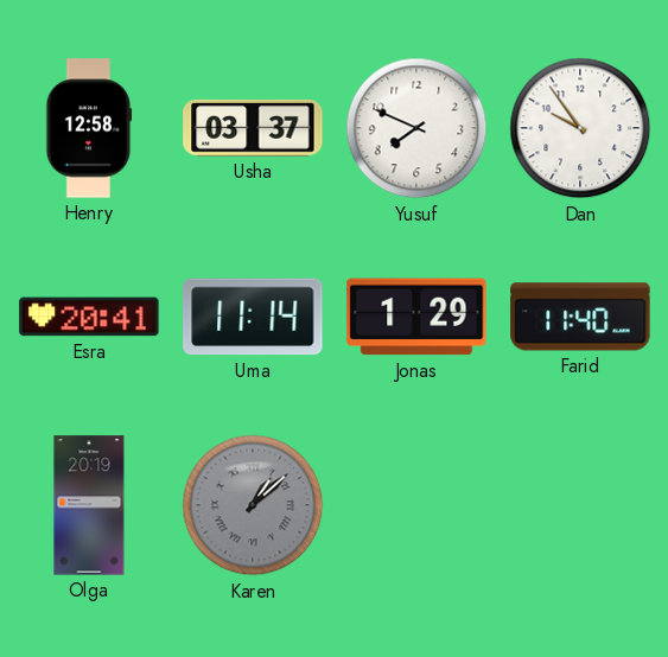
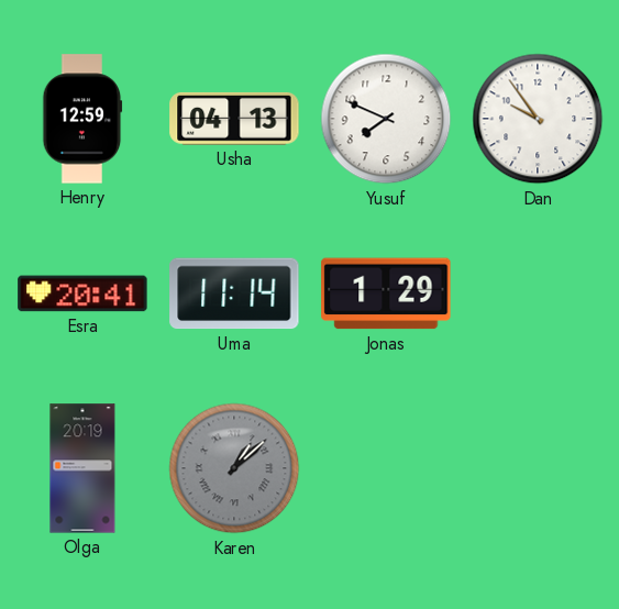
Henry: 12:58 -> 12:59 (82, 119)
Usha: 03:37 -> 04:13 (234, 119)
Farid: 11:40 -> none (580, 317)
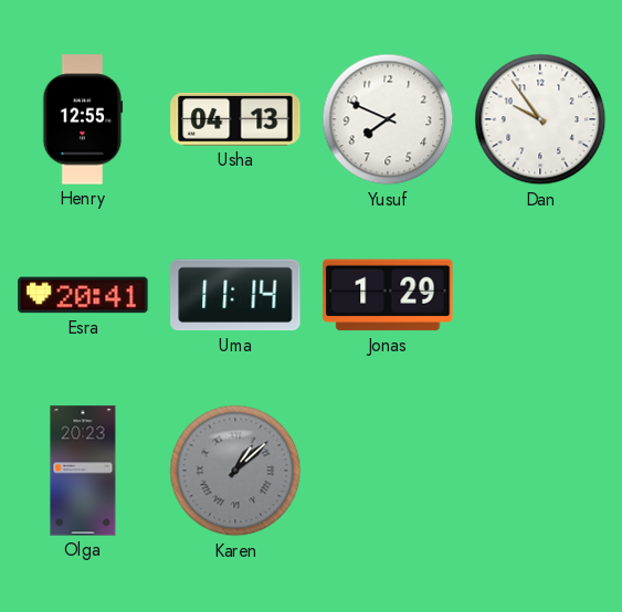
Henry: 12:59 -> 12:55 (83, 119)
Olga: 20:19 -> 20:23 (83, 471)
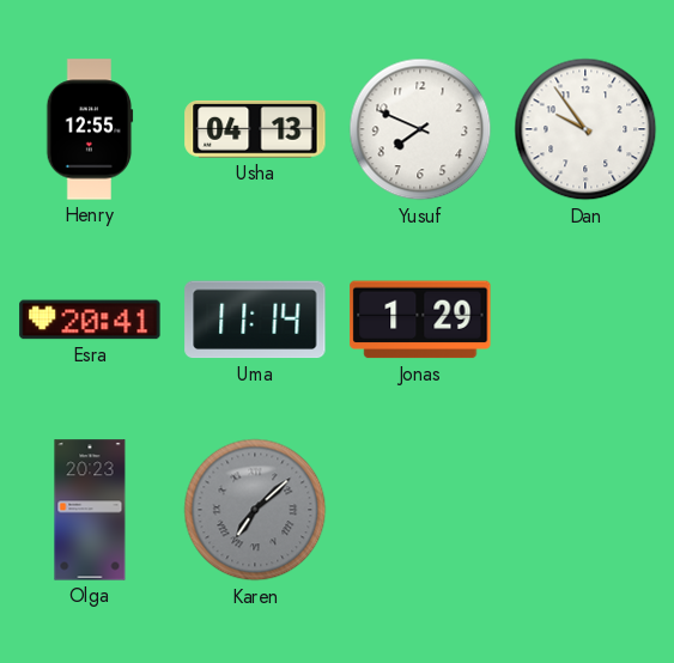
Karen: 1:08 -> 7:08 (255, 510)
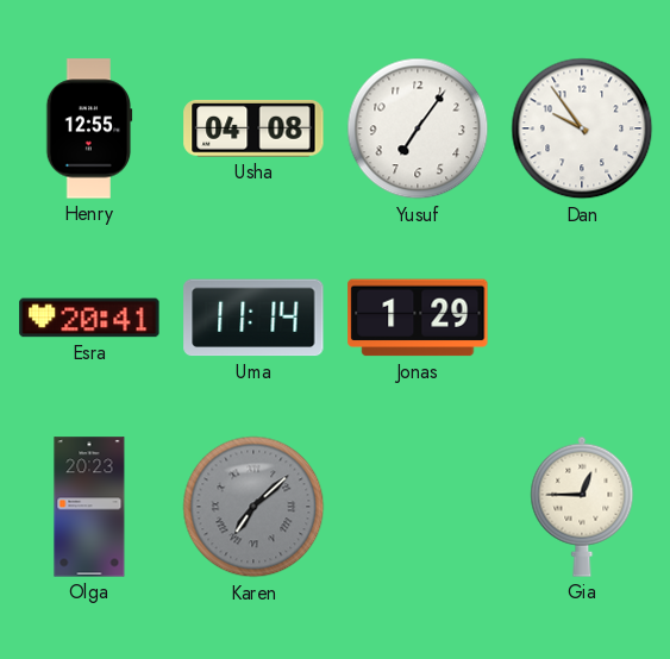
Usha: 04:13 -> 04:08 (253, 128)
Yusuf: 7:49 -> 7:06 (418, 128)
Gia: none -> 12:45 (582, 507)
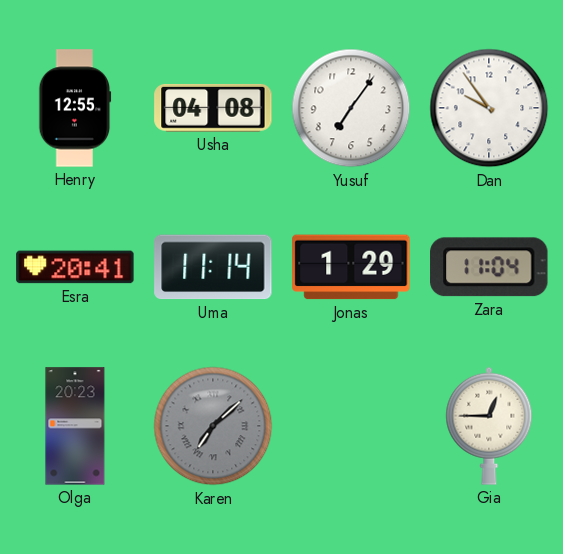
Zara: none -> 11:04 (489, 267)
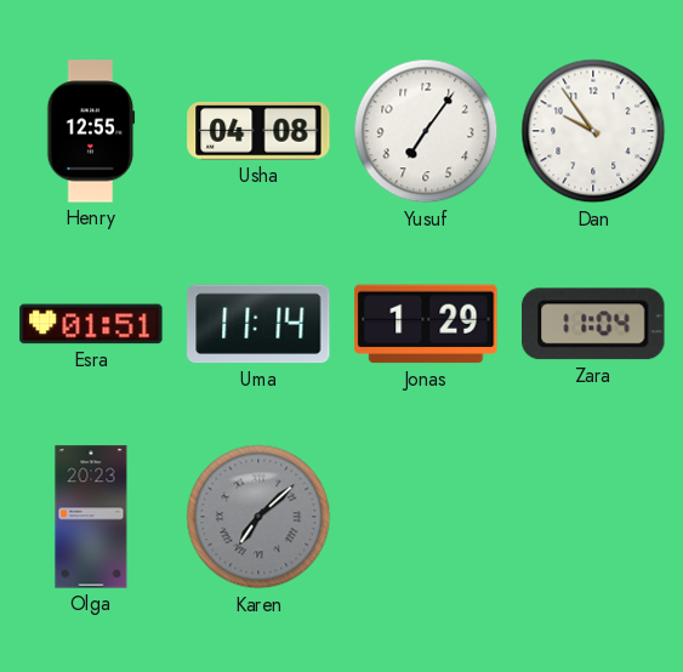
Esra: 20:41 -> 01:51 (91, 324)
Gia: 12:45 -> none (489, 426)
